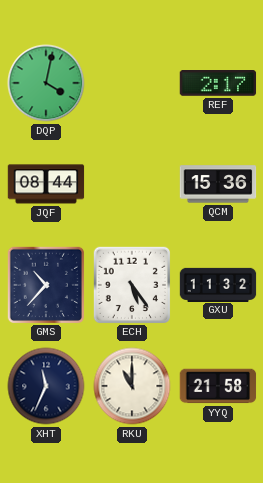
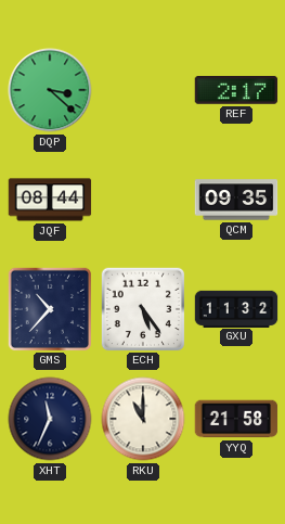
DQP: 4:02 -> 3:22 (50, 90)
QCM: 15:36 -> 09:35 (236, 200)
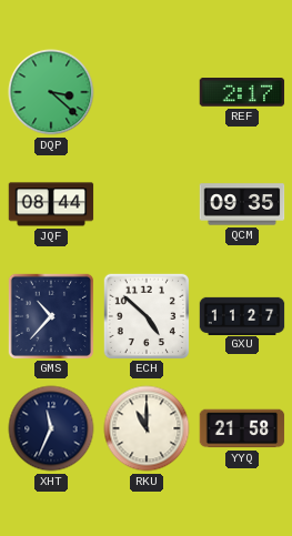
ECH: 5:24 -> 4:52 (145, 315)
GXU: 11:32 -> 11:27 (242, 315)
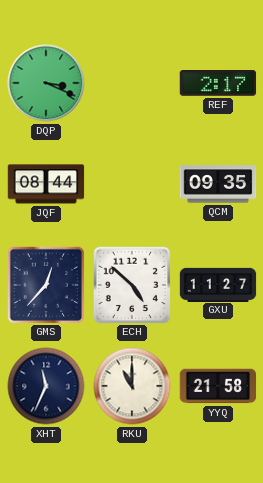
DQP: 3:22 -> 3:19 (46, 83)
GMS: 10:37 -> 12:37 (45, 284)
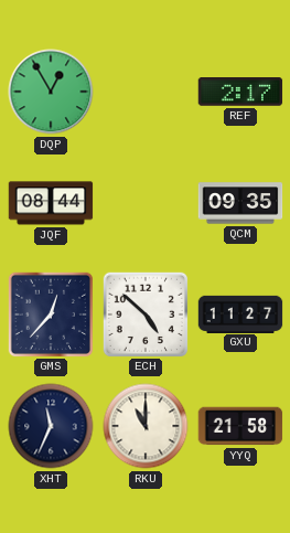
DQP: 3:19 -> 12:55 (51, 92)
